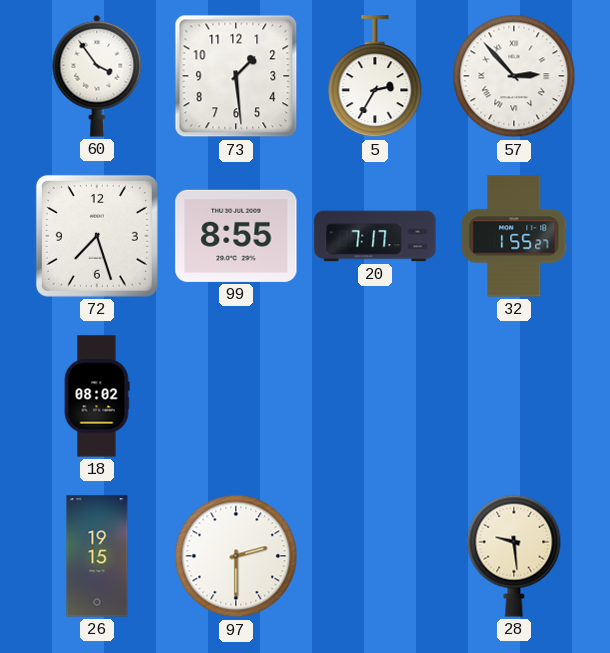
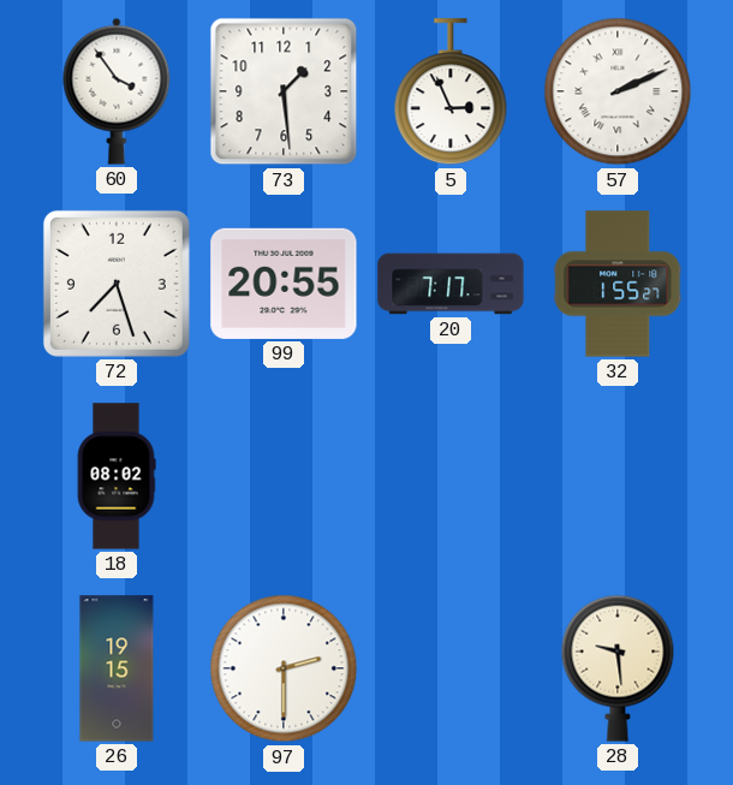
5: 2:35 -> 2:56 (451, 93)
57: 2:53 -> 2:11 (618, 91)
99: 8:55 -> 20:55 (284, 284)
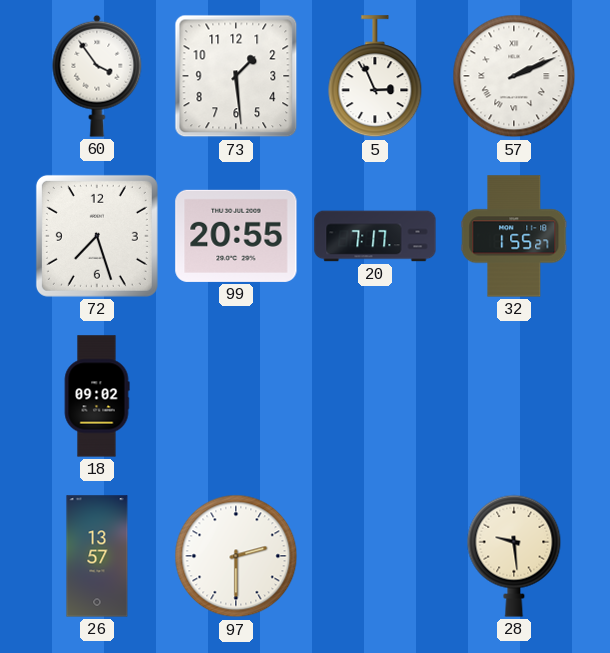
18: 08:02 -> 09:02 (97, 396)
26: 19:15 -> 13:57 (97, 556)
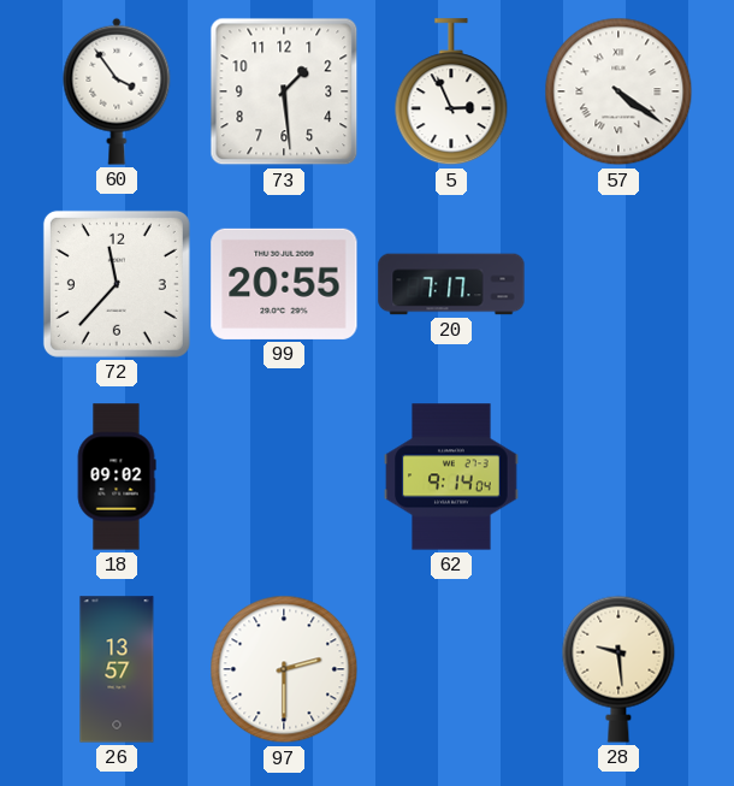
57: 2:11 -> 4:21 (618, 91)
72: 7:27 -> 11:37 (117, 284)
32: 1:55 -> none (514, 236)
62: none -> 9:14 (451, 477)
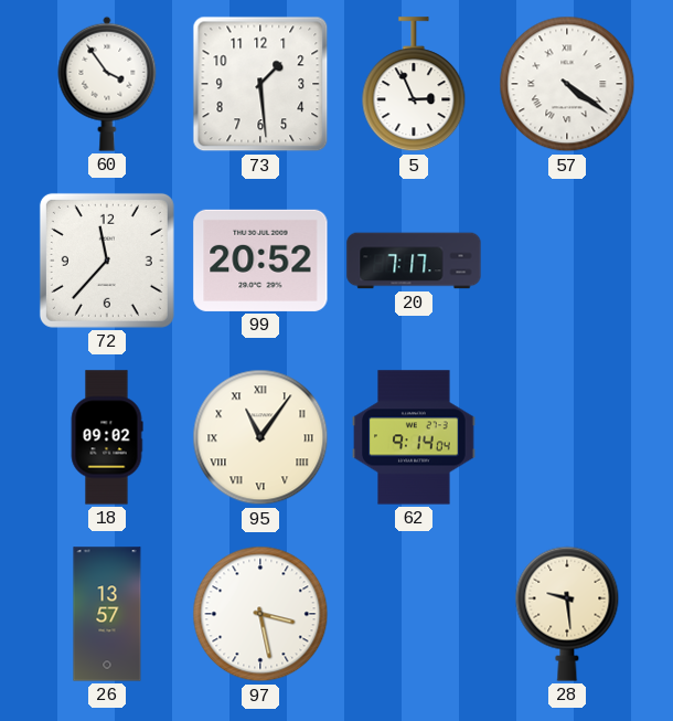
99: 20:55 -> 20:52 (260, 261)
95: none -> 11:06 (260, 437)
97: 2:30 -> 3:28 (260, 614)
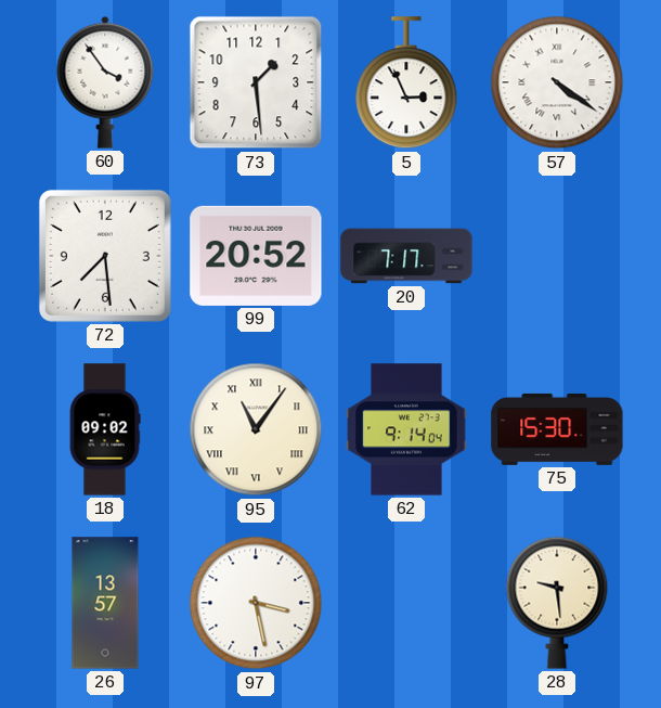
72: 11:37 -> 7:29 (105, 256)
75: none -> 15:30 (557, 429)
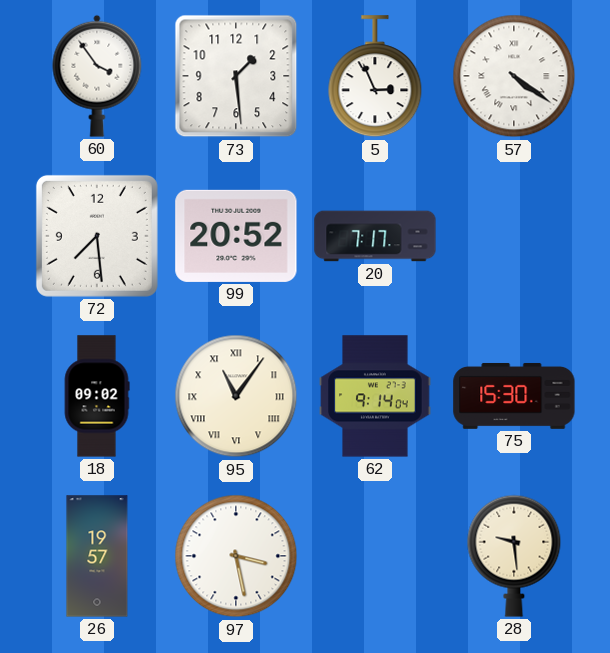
26: 13:57 -> 19:57 (97, 556)
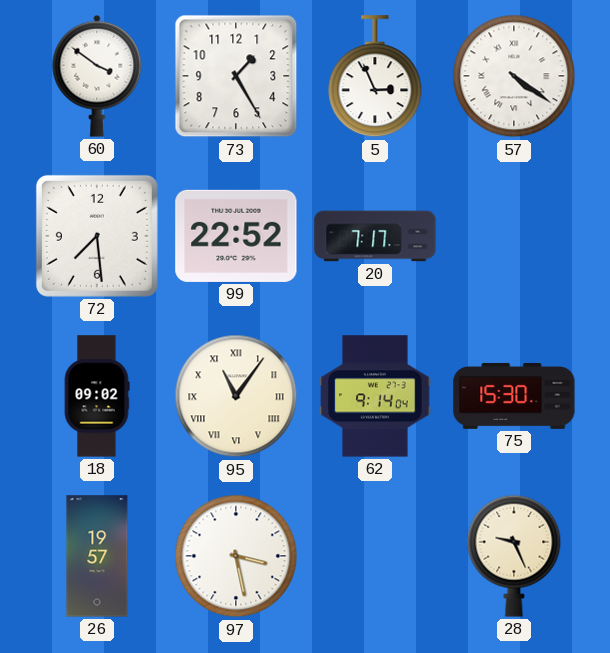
60: 3:54 -> 3:51 (97, 76)
73: 1:29 -> 1:25 (236, 76)
99: 20:52 -> 22:52 (236, 236)
28: 9:29 -> 9:26 (514, 556)
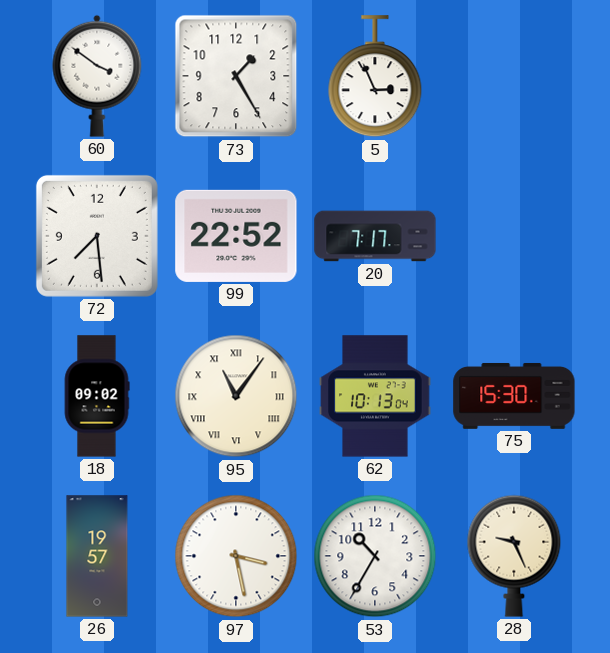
57: 4:21 -> none (514, 76)
62: 9:14 -> 10:13 (375, 396)
53: none -> 10:35 (375, 556)
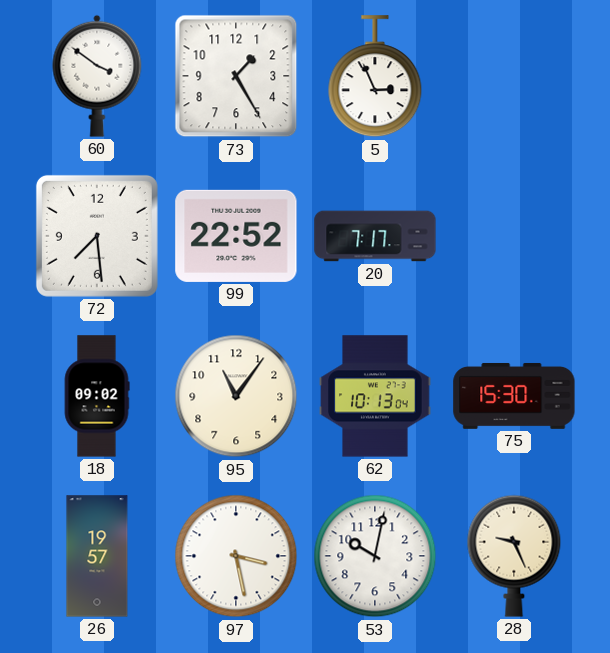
95 numerals: Roman -> Arabic (236, 396)
53: 10:35 -> 10:02 (375, 556)
